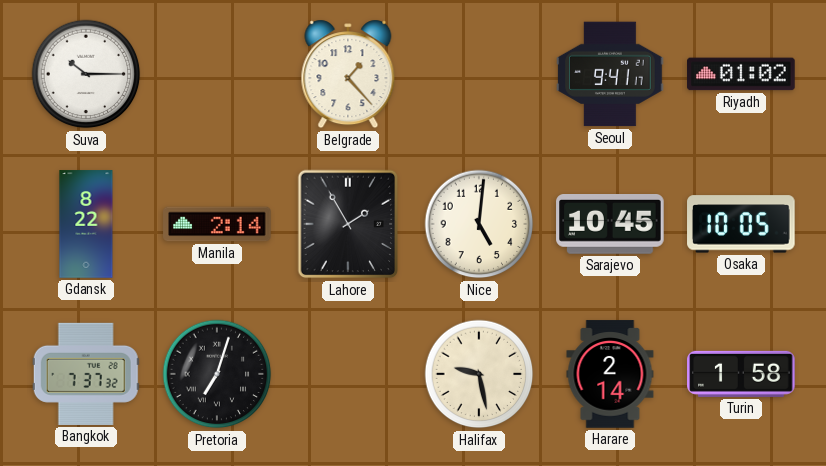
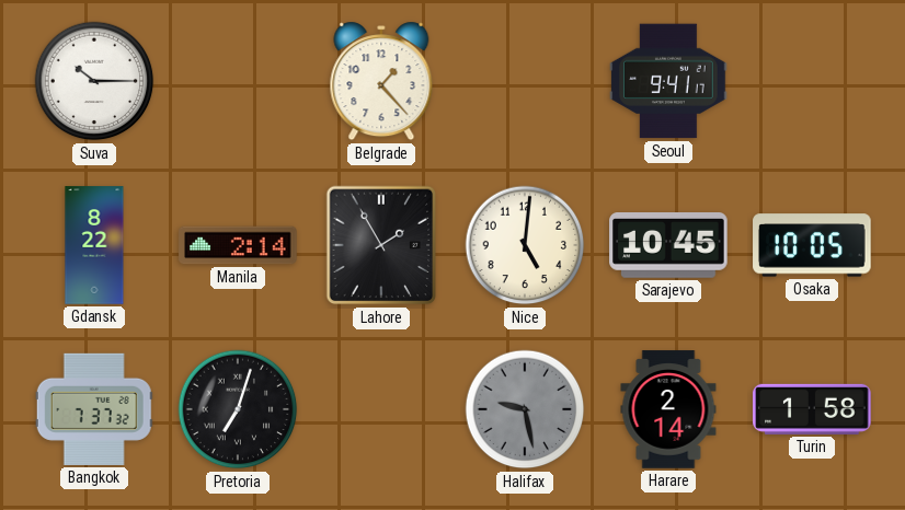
Riyadh: 01:02 -> none (741, 74)
Halifax dial: cream -> grey (525, 409)
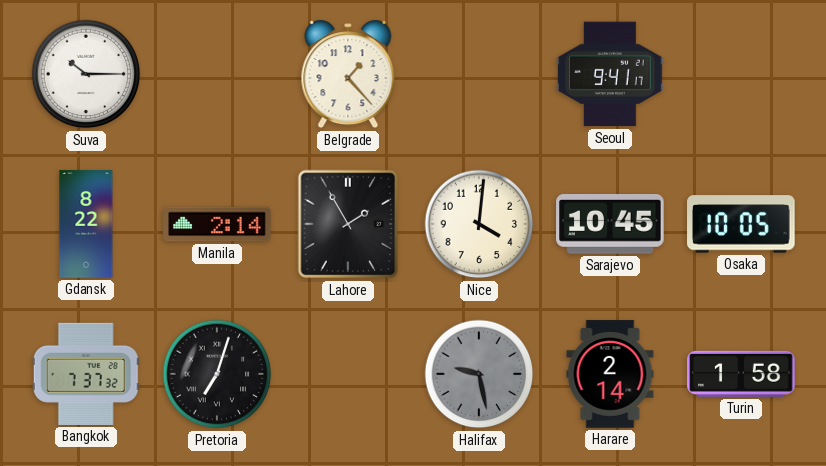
Nice: 5:01 -> 4:01 (479, 224)
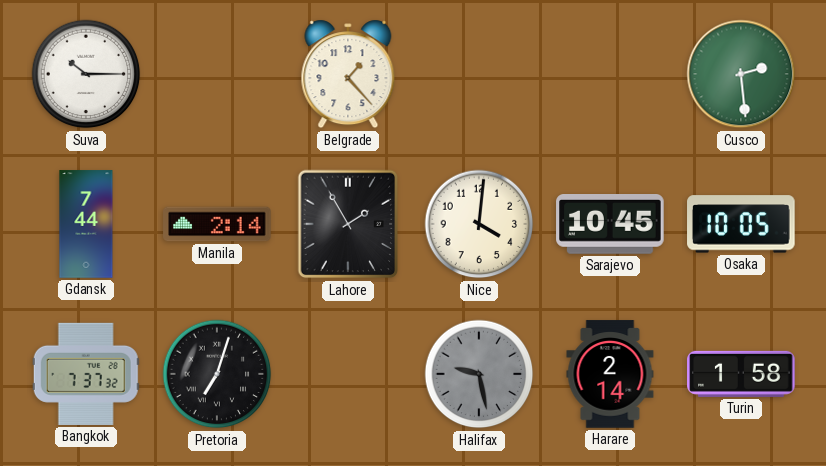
Seoul: 9:41 -> none (610, 74)
Cusco: none -> 2:29 (741, 74)
Gdansk: 8:22 -> 7:44 (86, 224)
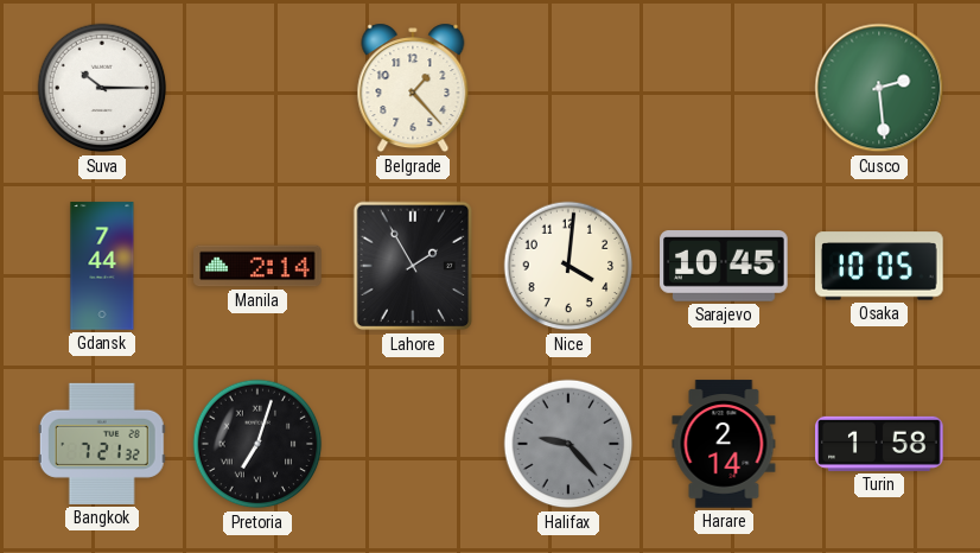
Bangkok: 7:37 -> 7:21 (102, 444)
Halifax: 9:28 -> 9:23 (568, 444)
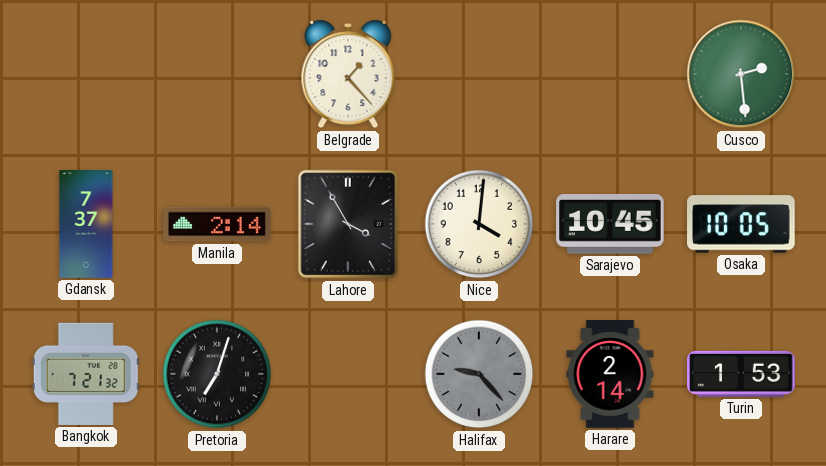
Suva: 10:15 -> none (102, 88)
Gdansk: 7:44 -> 7:37 (86, 224)
Lahore: 1:55 -> 3:55 (348, 224)
Turin: 1:58 -> 1:53 (741, 374)
